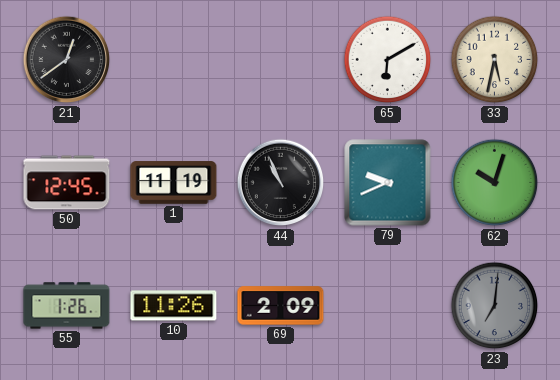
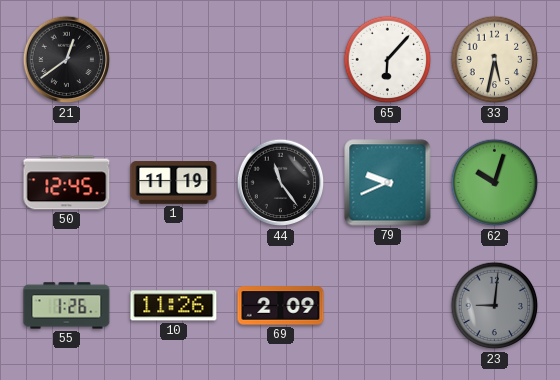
65: 6:10 -> 6:07 (388, 60)
44: 10:56 -> 11:24 (281, 183)
23: 7:01 -> 9:01 (495, 306)
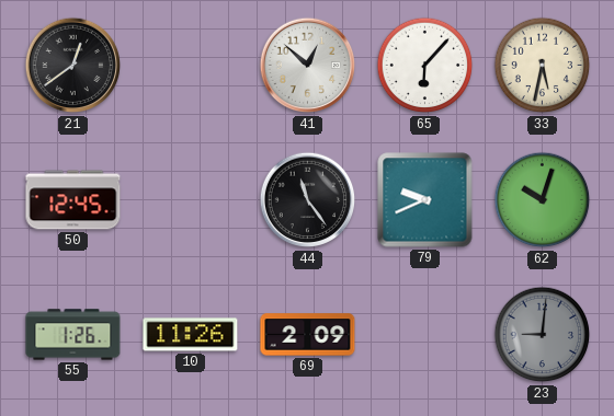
41: none -> 12:52 (308, 66)
1: 11:19 -> none (174, 183)
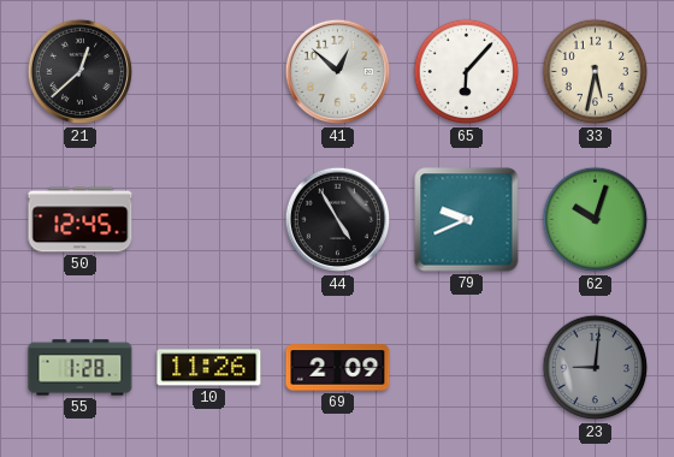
21: 12:39 -> 12:38 (81, 72)
44: 11:24 -> 4:55 (338, 220)
55: 1:26 -> 1:28 (81, 368)
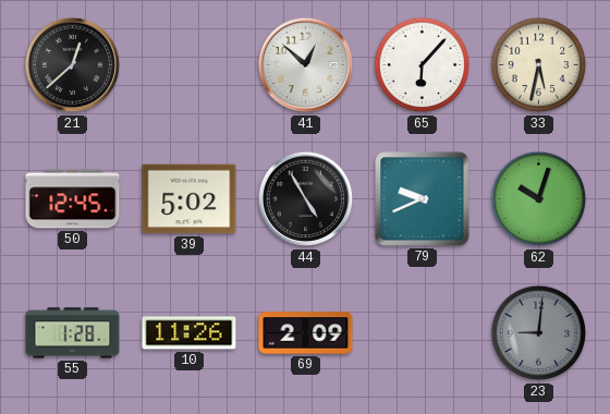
39: none -> 5:02 (190, 199)
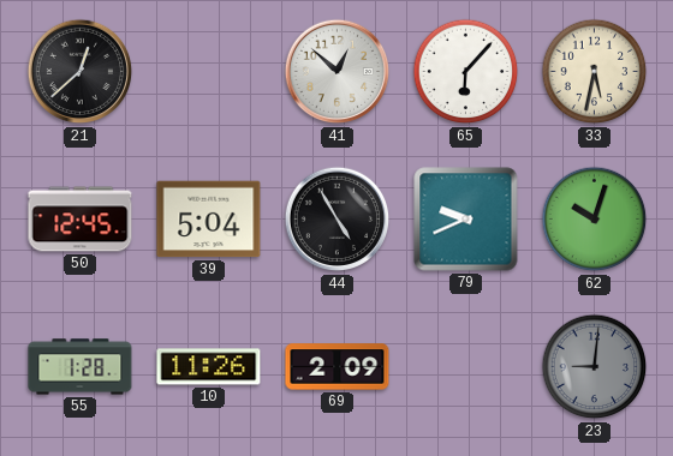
39: 5:02 -> 5:04 (209, 220)
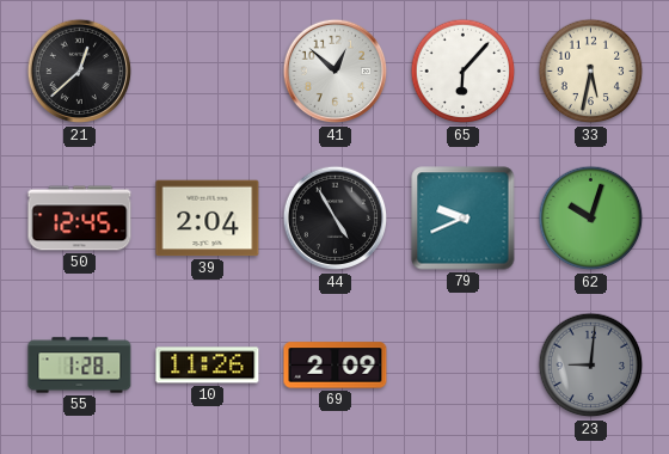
39: 5:04 -> 2:04 (208, 219)
